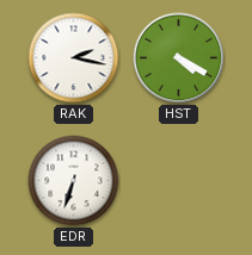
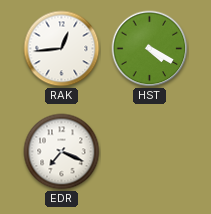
RAK: 2:17 -> 12:44 (62, 49)
EDR: 6:33 -> 7:19 (62, 152)
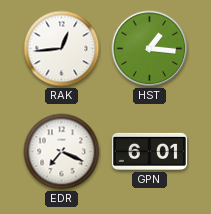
HST: 4:20 -> 1:16 (150, 49)
GPN: none -> 6:01 (149, 151)
